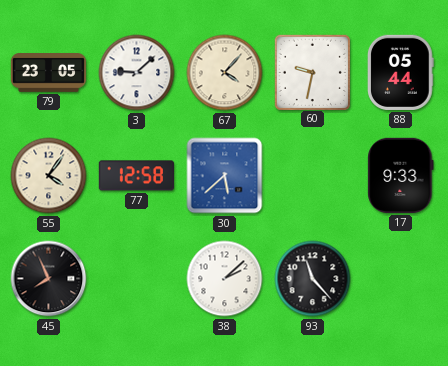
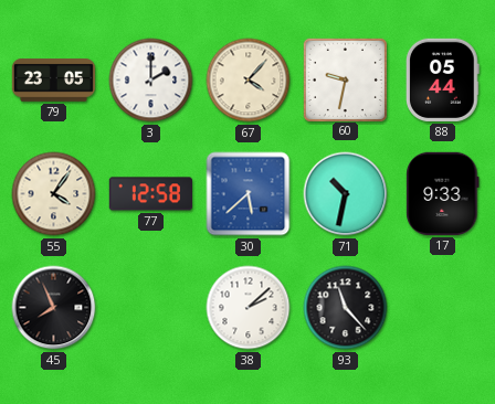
3: 9:08 -> 2:00 (151, 81)
71: none -> 10:32 (346, 194)
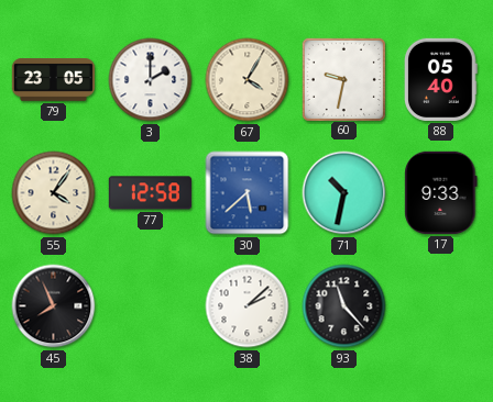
67: 4:07 -> 4:05 (248, 80)
88: 05:44 -> 05:40 (441, 79)
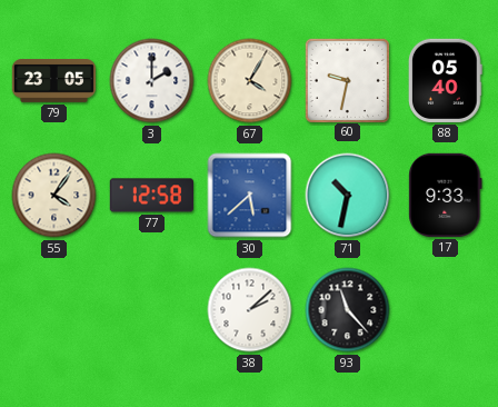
45: 7:56 -> none (54, 306)
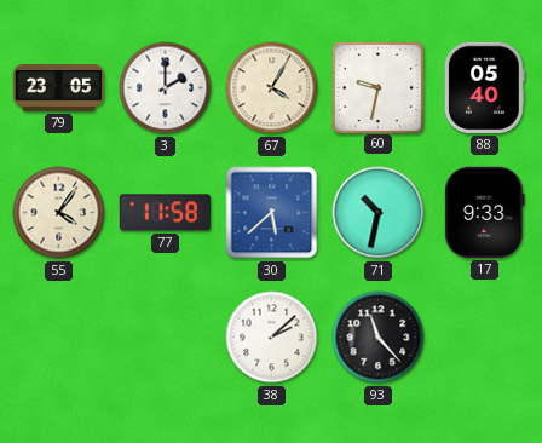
77: 12:58 -> 11:58 (165, 213)
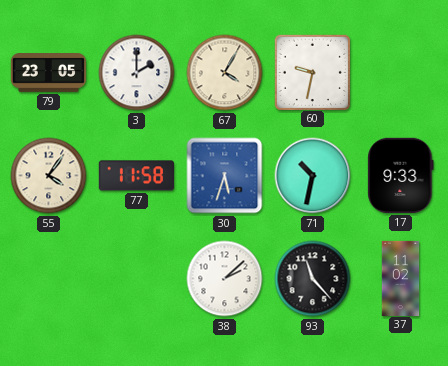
88: 05:40 -> none (485, 87)
30: 5:38 -> 5:33 (225, 176)
37: none -> 11:02 (401, 278)
